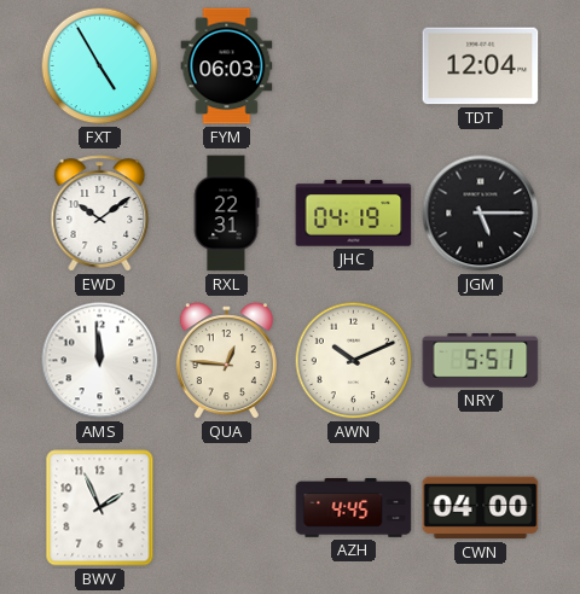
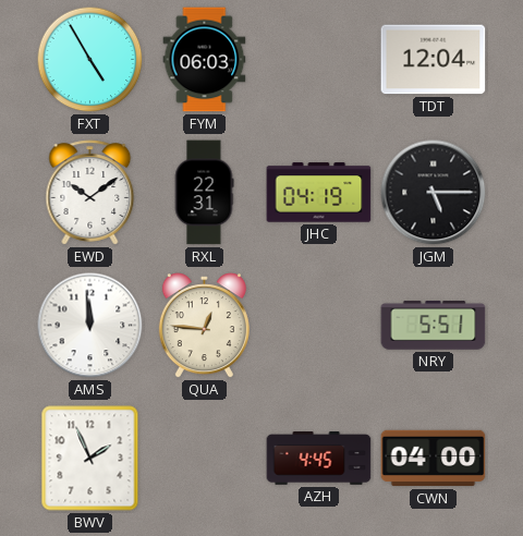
AWN: 10:11 -> none (354, 361)
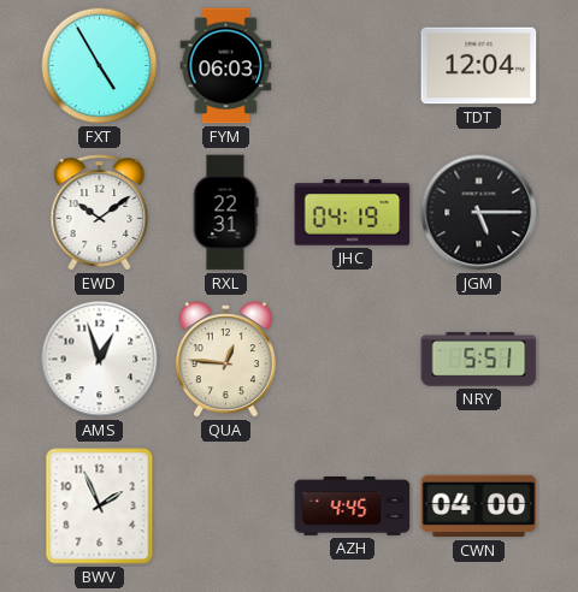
AMS: 11:59 -> 12:57 (100, 360)
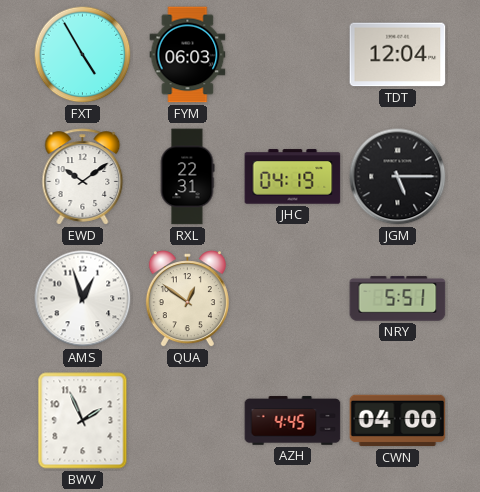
QUA: 12:46 -> 12:51 (187, 299)
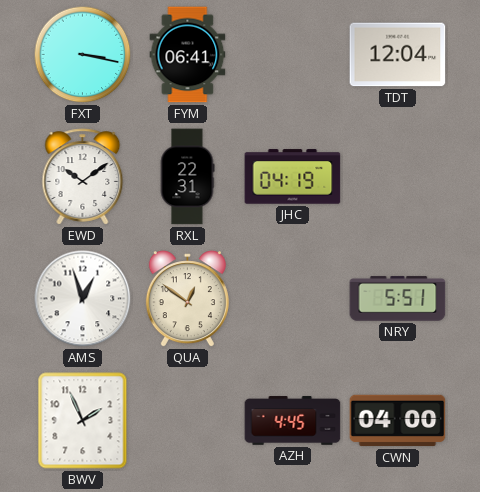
FXT: 4:55 -> 3:17 (83, 55)
FYM: 06:03 -> 06:41 (188, 55)
JGM: 5:15 -> none (398, 177)
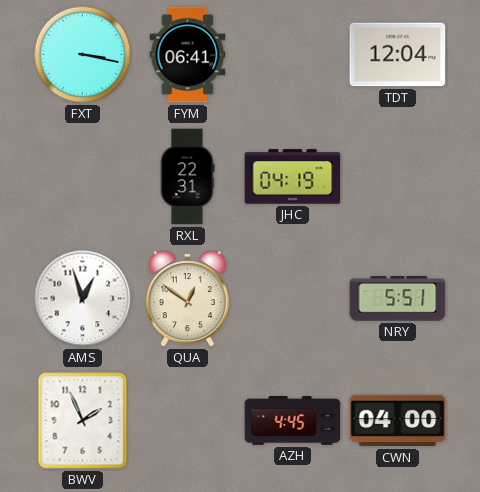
EWD: 10:09 -> none (83, 177)
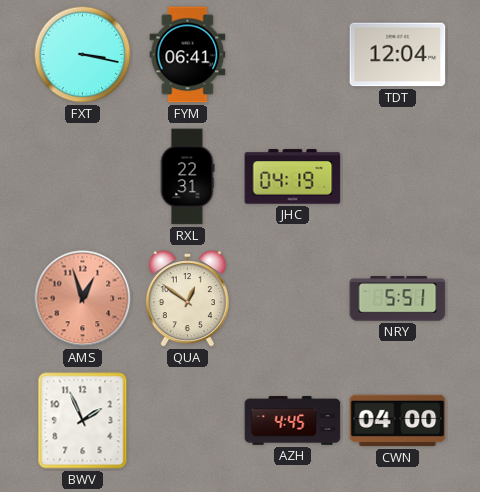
AMS dial: white -> salmon (83, 299)
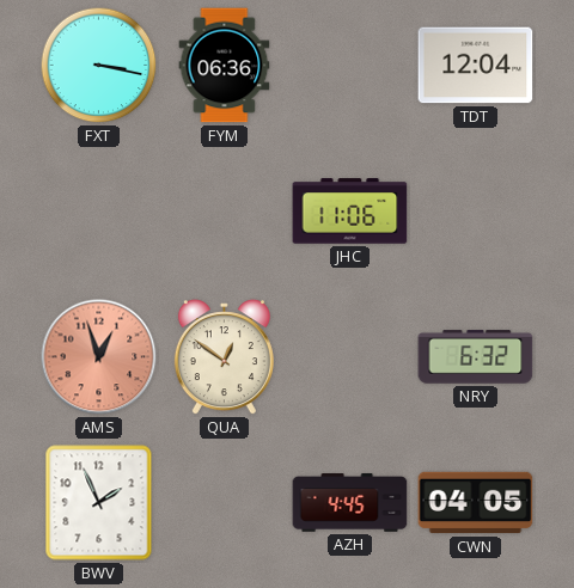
FYM: 06:41 -> 06:36 (225, 66)
RXL: 22:31 -> none (187, 177)
JHC: 04:19 -> 11:06 (350, 212)
NRY: 5:51 -> 6:32 (476, 357)
CWN: 04:00 -> 04:05 (476, 503)
